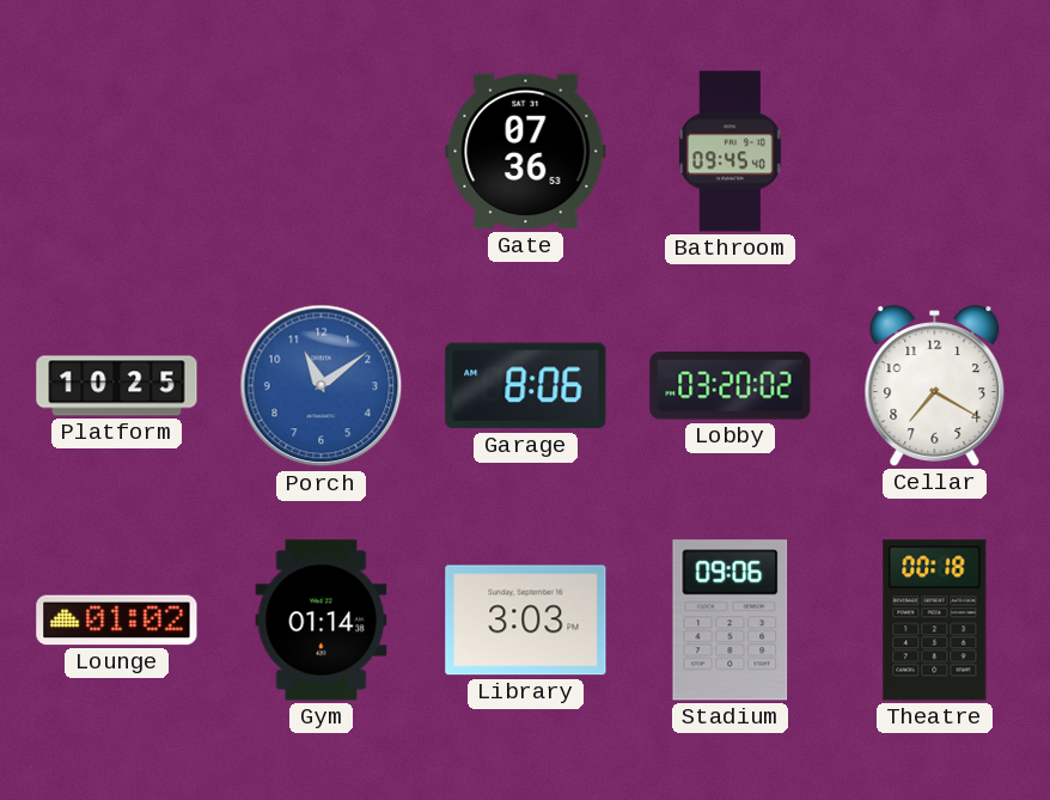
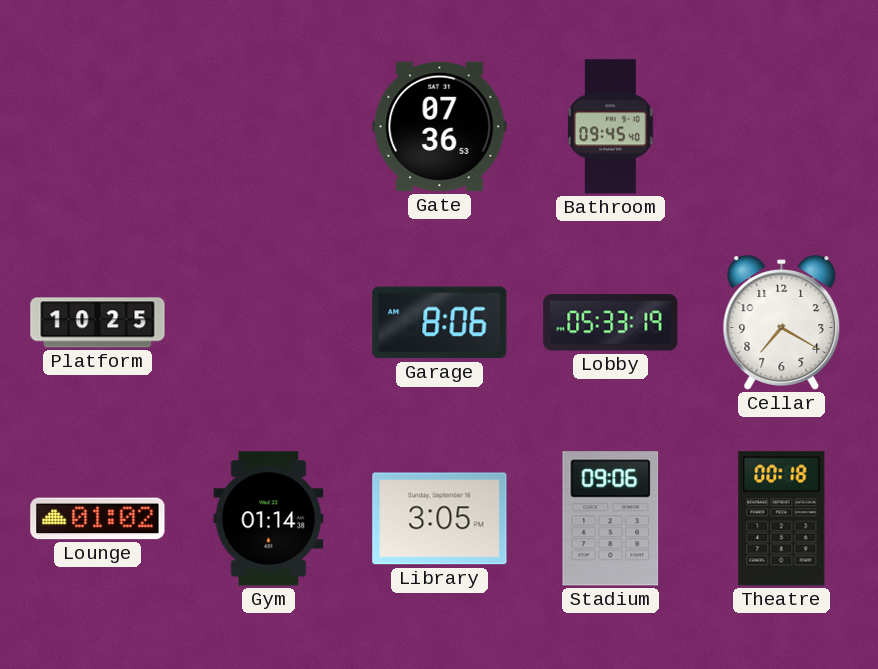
Porch: 11:09 -> none (322, 386)
Lobby: 03:20 -> 05:33 (611, 323)
Library: 3:03 -> 3:05 (440, 519)
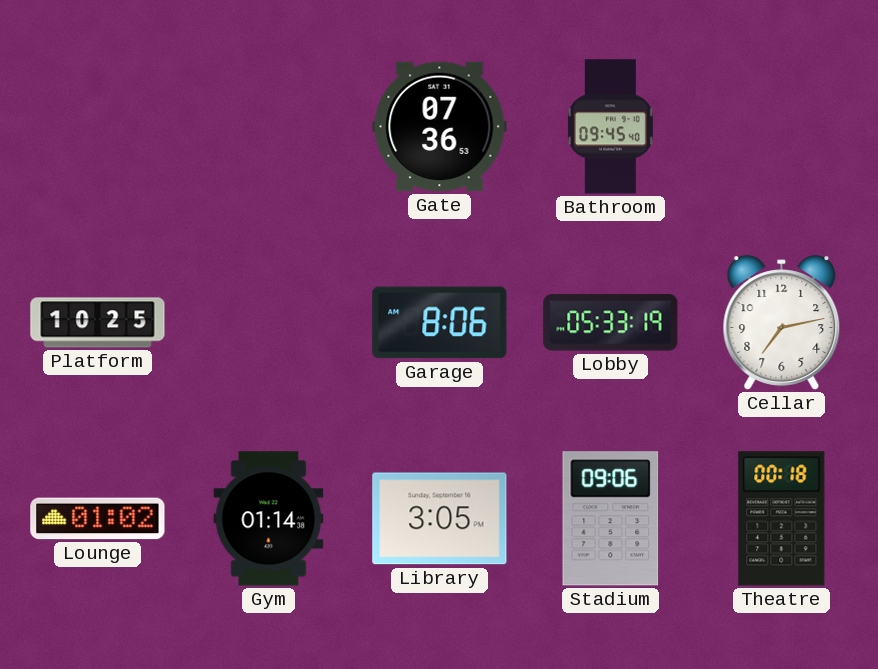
Cellar: 7:20 -> 7:13 (782, 323)
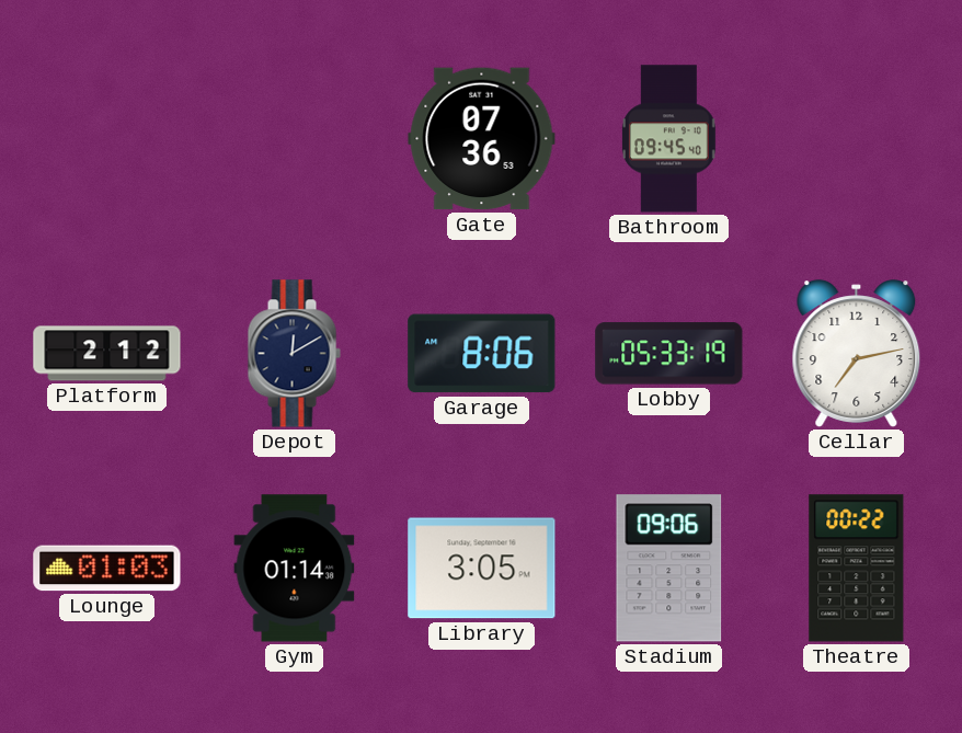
Platform: 10:25 -> 2:12 (107, 354)
Depot: none -> 12:10 (294, 354)
Lounge: 01:02 -> 01:03 (107, 569)
Theatre: 00:18 -> 00:22 (857, 569)
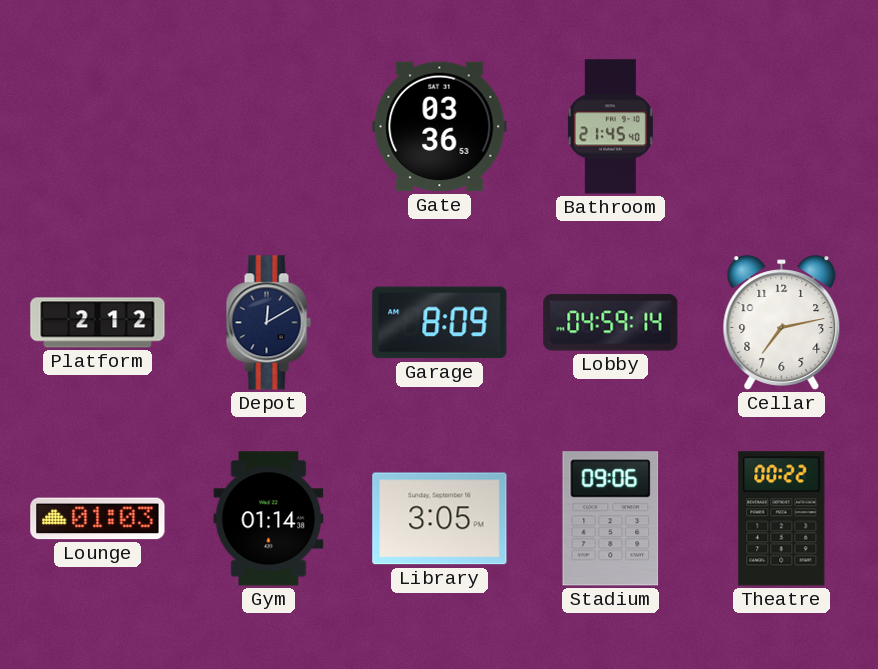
Gate: 07:36 -> 03:36 (440, 127)
Bathroom: 09:45 -> 21:45 (611, 127)
Garage: 8:06 -> 8:09 (440, 323)
Lobby: 05:33 -> 04:59 (611, 323)
